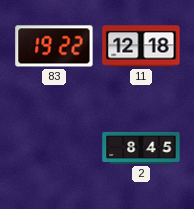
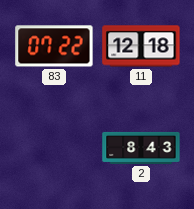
83: 19:22 -> 07:22 (54, 46)
2: 8:45 -> 8:43 (141, 148)
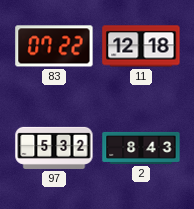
97: none -> 5:32 (54, 148)
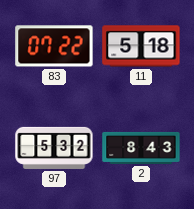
11: 12:18 -> 5:18 (141, 46)
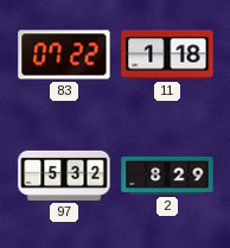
11: 5:18 -> 1:18 (167, 55)
2: 8:43 -> 8:29 (167, 176)
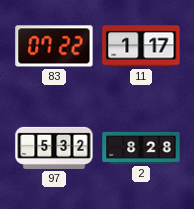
11: 1:18 -> 1:17 (141, 46)
2: 8:29 -> 8:28 (141, 148)
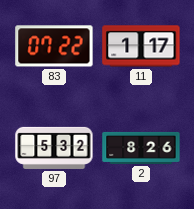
2: 8:28 -> 8:26 (141, 148)
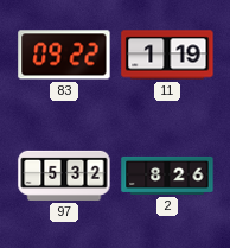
83: 07:22 -> 09:22 (64, 55)
11: 1:17 -> 1:19 (167, 55)
